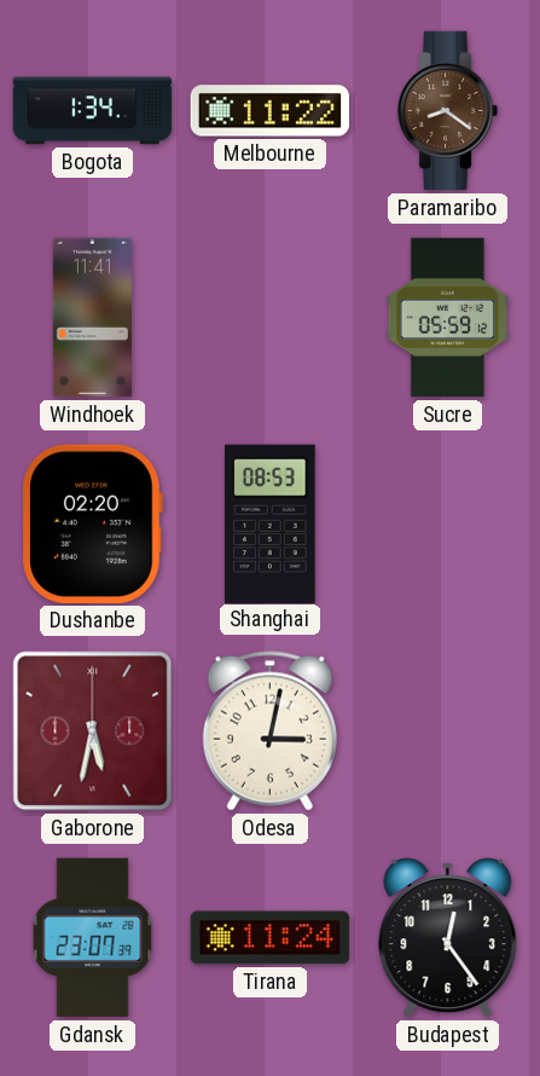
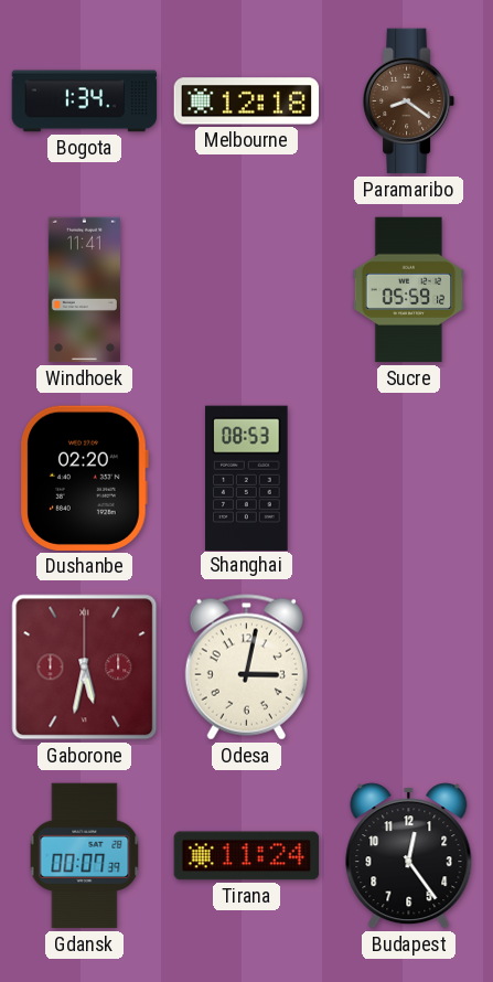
Melbourne: 11:22 -> 12:18 (247, 102)
Gdansk: 23:07 -> 00:07 (85, 856)
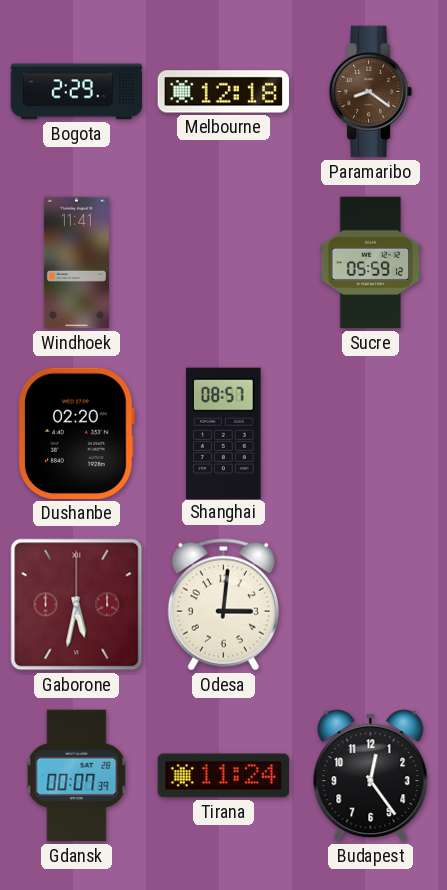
Bogota: 1:34 -> 2:29 (77, 92)
Shanghai: 08:53 -> 08:57 (224, 433)
Odesa: 3:02 -> 3:01 (223, 605)
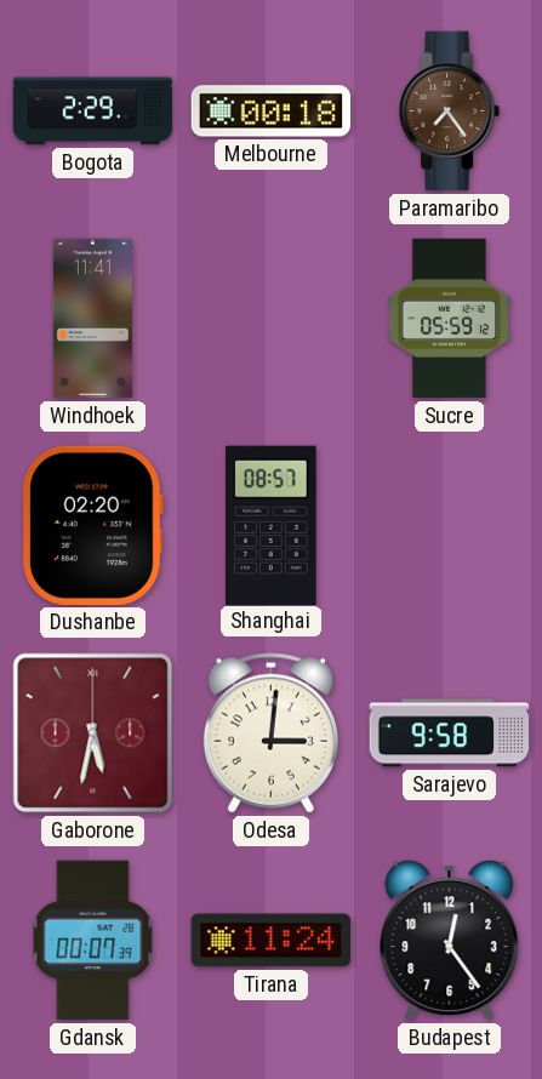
Melbourne: 12:18 -> 00:18 (272, 112)
Paramaribo: 8:21 -> 7:24 (450, 112)
Sarajevo: none -> 9:58 (450, 733)
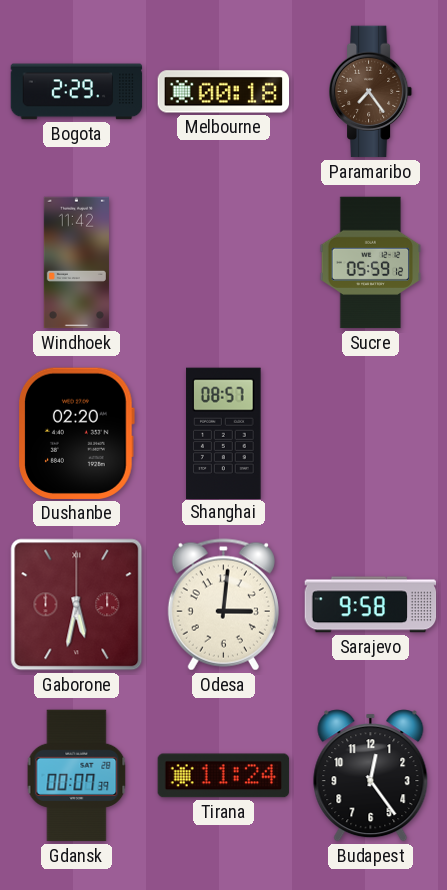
Windhoek: 11:41 -> 11:42 (76, 263)
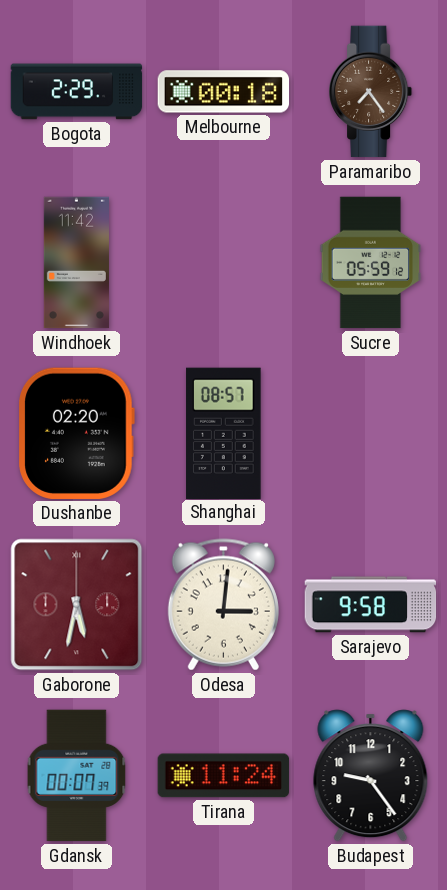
Budapest: 12:24 -> 9:24 (371, 776)
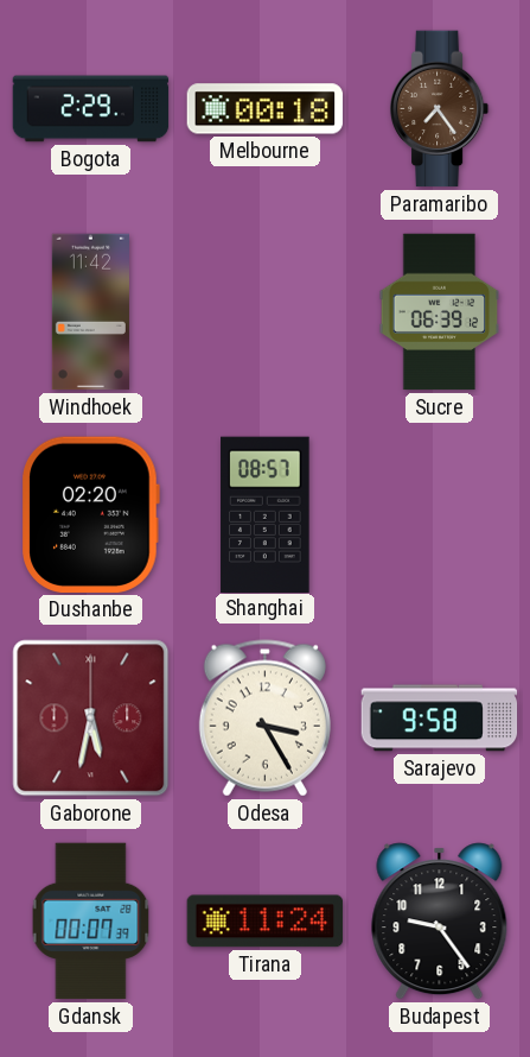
Sucre: 05:59 -> 06:39 (440, 312)
Odesa: 3:01 -> 3:25 (264, 719)
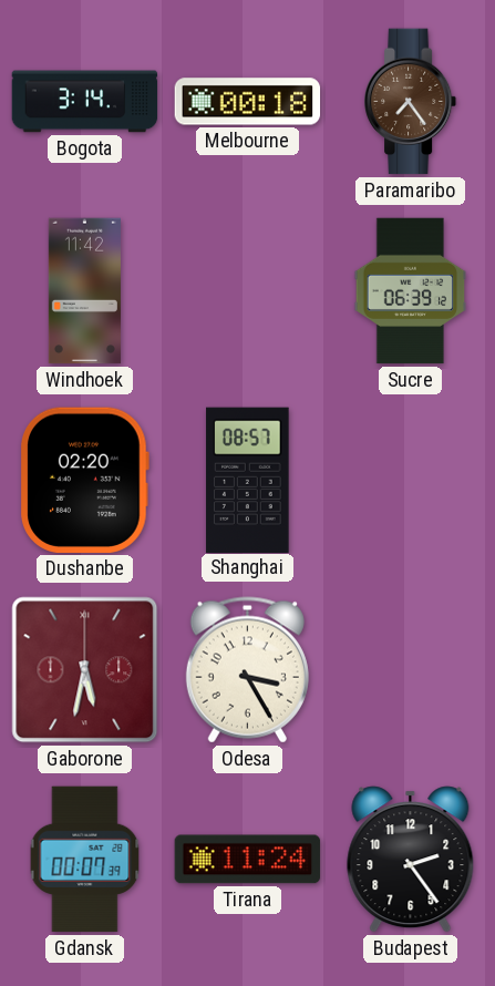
Bogota: 2:29 -> 3:14 (85, 102)
Sarajevo: 9:58 -> none (440, 719)
Budapest: 9:24 -> 2:24 (411, 860)
